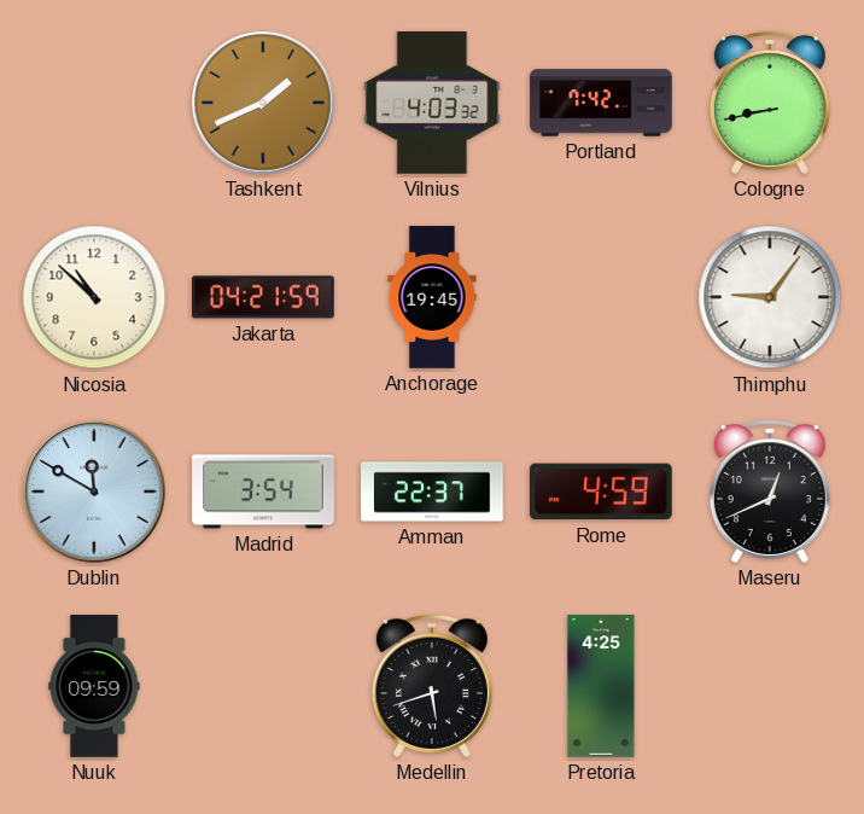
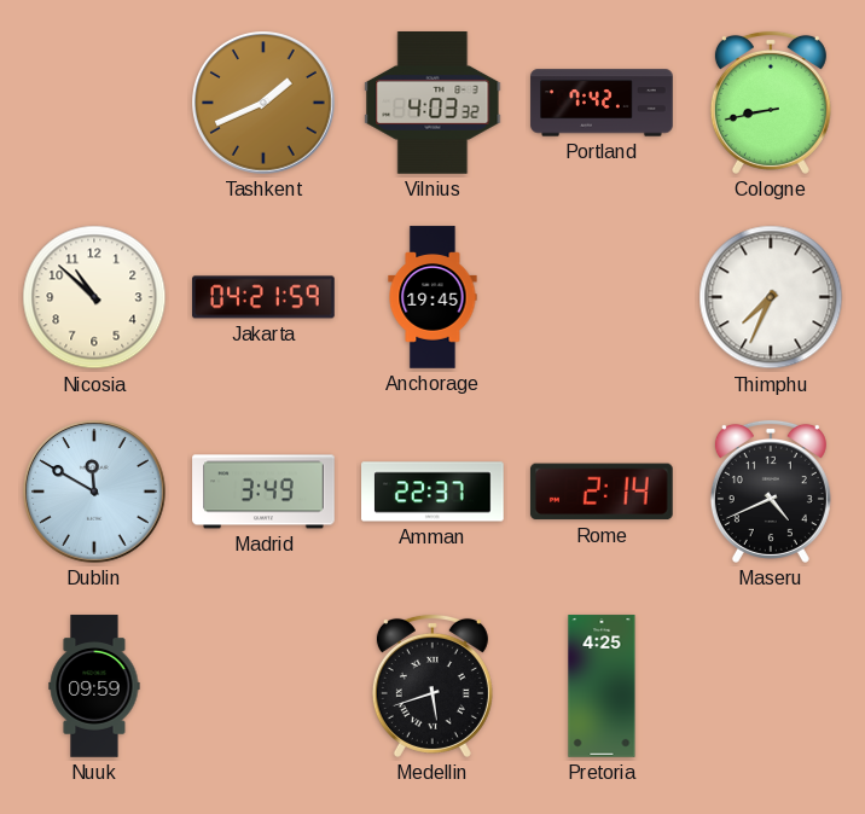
Thimphu: 9:06 -> 7:34 (771, 297)
Madrid: 3:54 -> 3:49 (263, 492)
Rome: 4:59 -> 2:14 (602, 492)
Maseru: 12:41 -> 4:41 (771, 492)
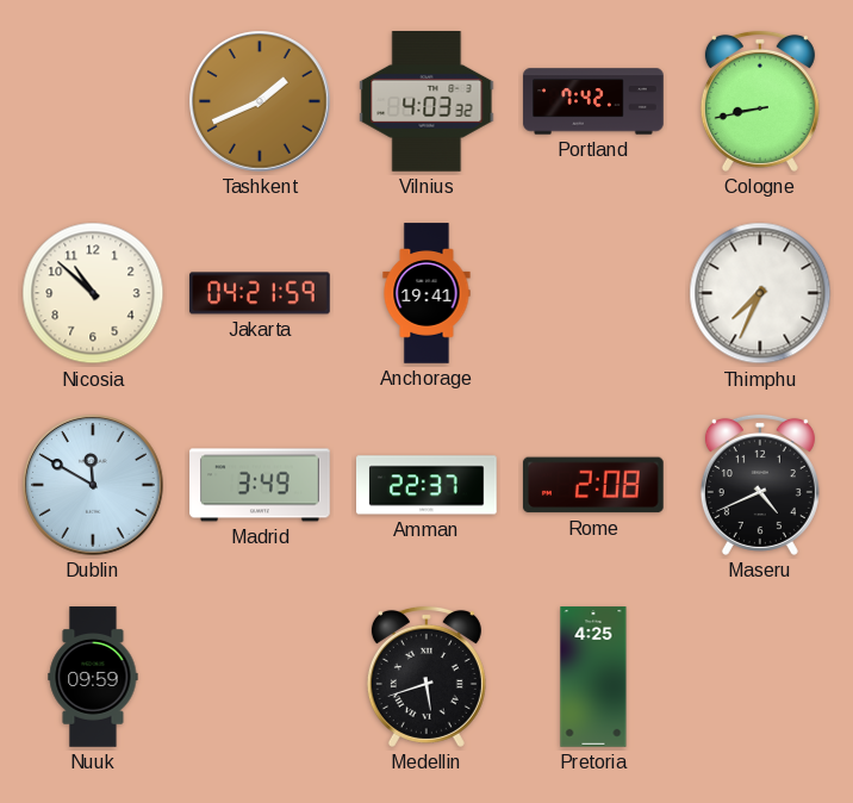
Anchorage: 19:45 -> 19:41 (426, 293)
Rome: 2:14 -> 2:08 (593, 485)
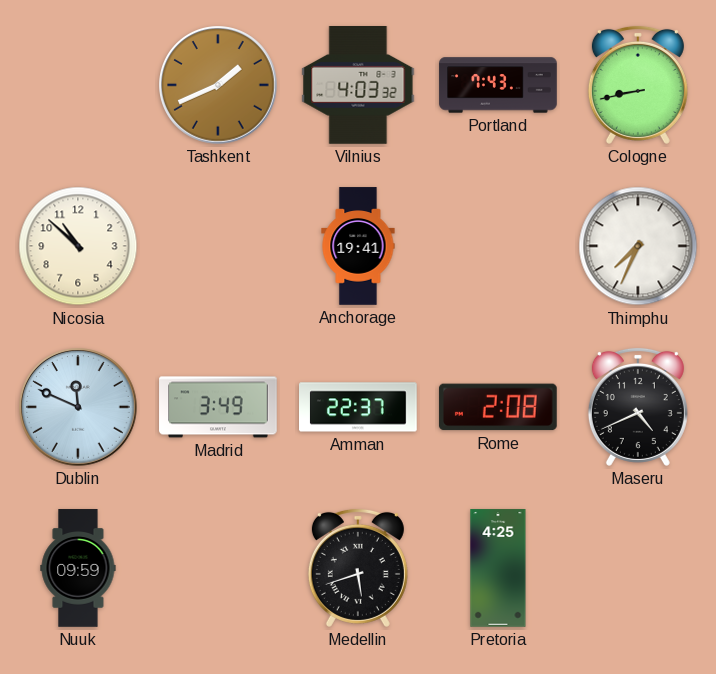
Portland: 7:42 -> 7:43 (498, 85)
Jakarta: 04:21 -> none (260, 293)
Dublin: 11:50 -> 11:49 (79, 408)
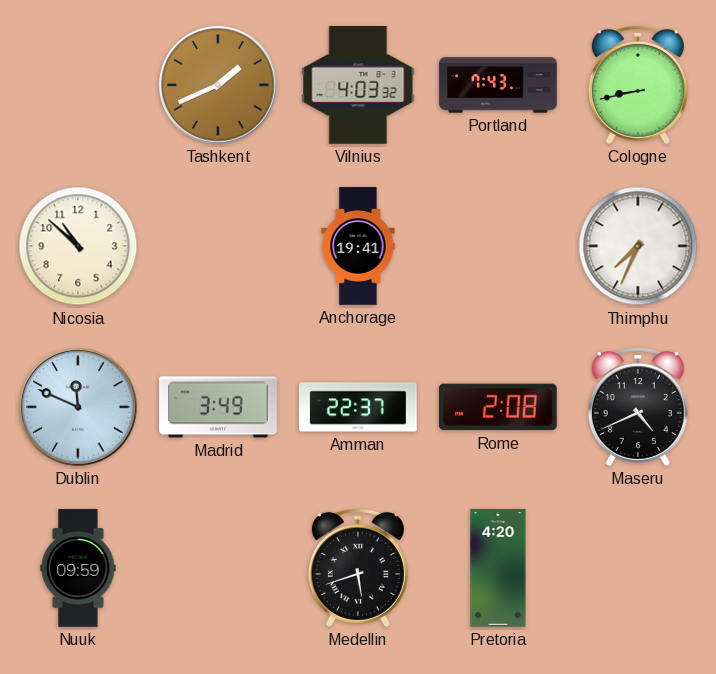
Pretoria: 4:25 -> 4:20 (498, 568)
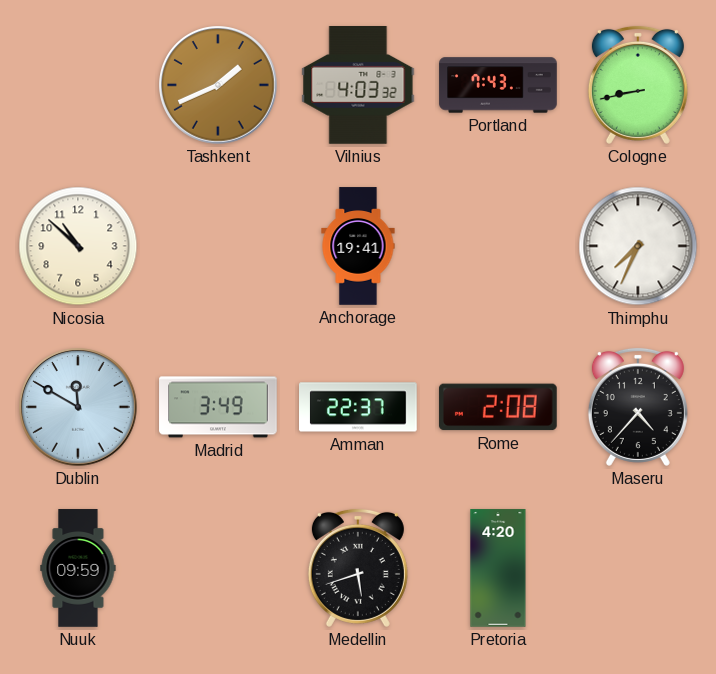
Dublin: 11:49 -> 11:50 (79, 408)
Maseru: 4:41 -> 4:37 (638, 407)
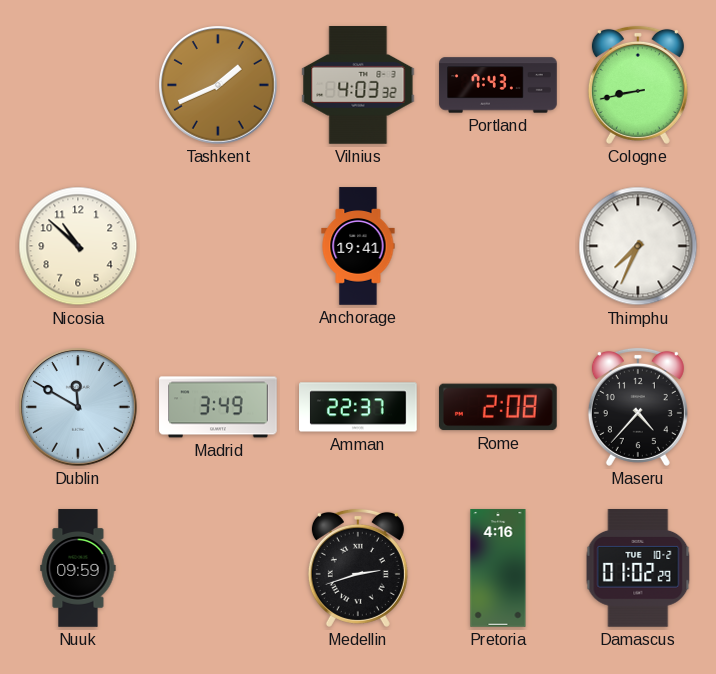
Medellin: 5:42 -> 2:42 (358, 568)
Pretoria: 4:20 -> 4:16 (498, 568)
Damascus: none -> 01:02 (638, 569)
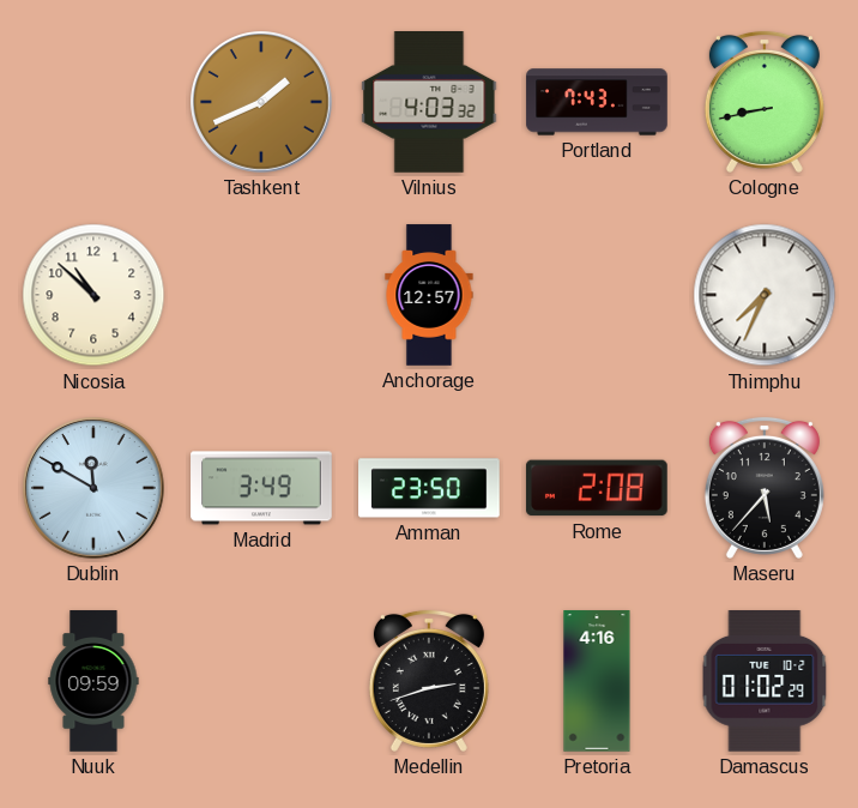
Anchorage: 19:41 -> 12:57 (429, 295)
Amman: 22:37 -> 23:50 (430, 488)
Maseru: 4:37 -> 5:37 (765, 488)
